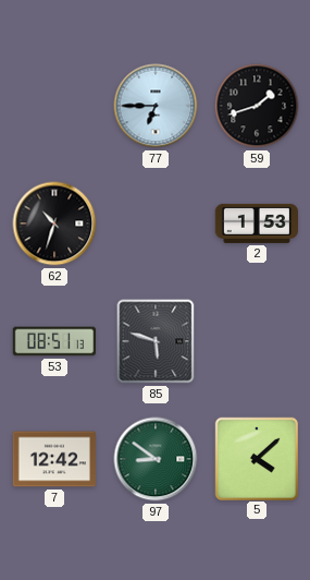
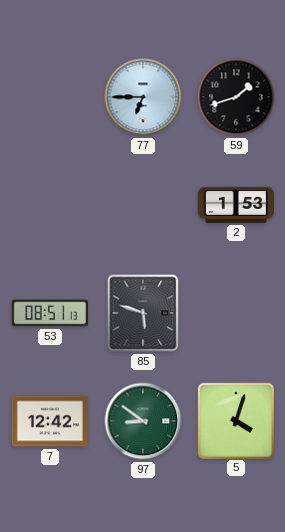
62: 10:33 -> none (54, 223)
5: 4:08 -> 4:03 (235, 420)
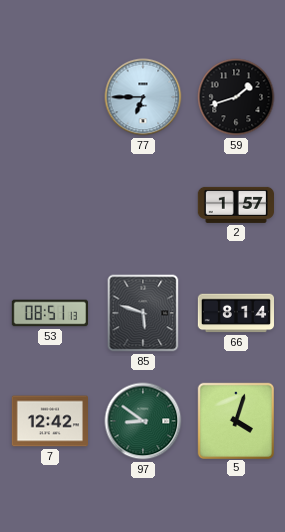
2: 1:53 -> 1:57 (235, 205)
66: none -> 8:14 (235, 313)
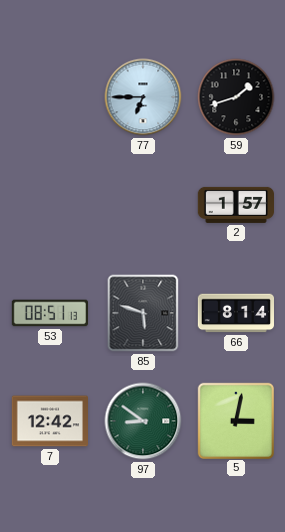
5: 4:03 -> 3:02 (235, 420)
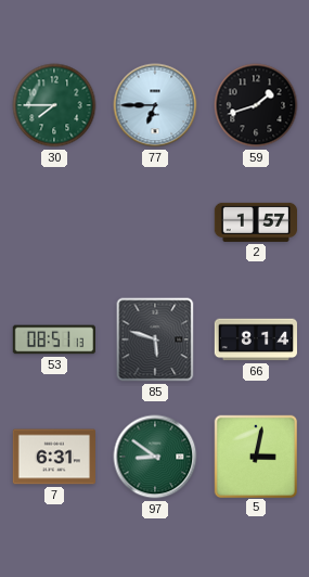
30: none -> 7:45 (54, 105)
7: 12:42 -> 6:31 (53, 457)
